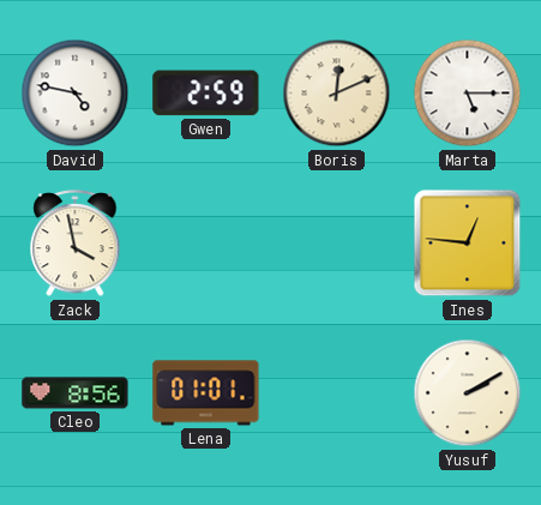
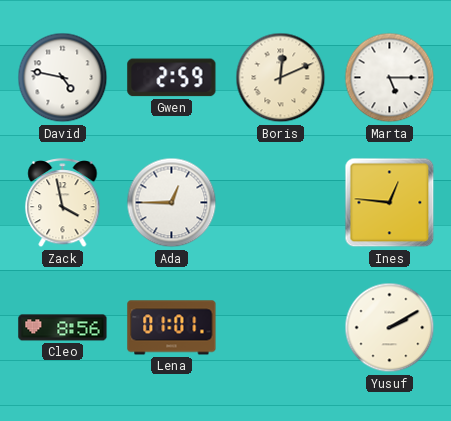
Ada: none -> 12:45 (172, 203)
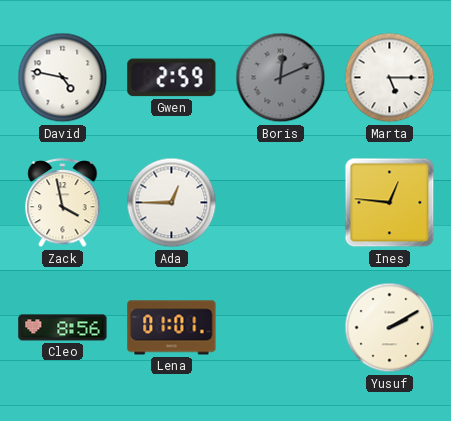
Boris dial: cream -> grey (281, 78)
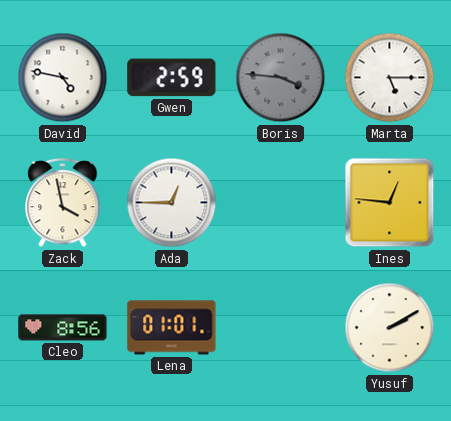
Boris: 12:11 -> 3:46 (281, 78)
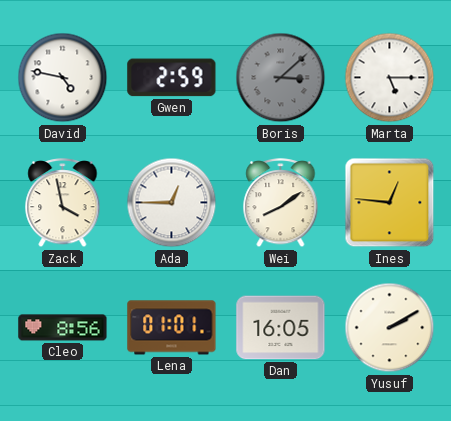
Boris: 3:46 -> 3:08 (281, 78)
Wei: none -> 8:09 (281, 203)
Dan: none -> 16:05 (281, 328)
